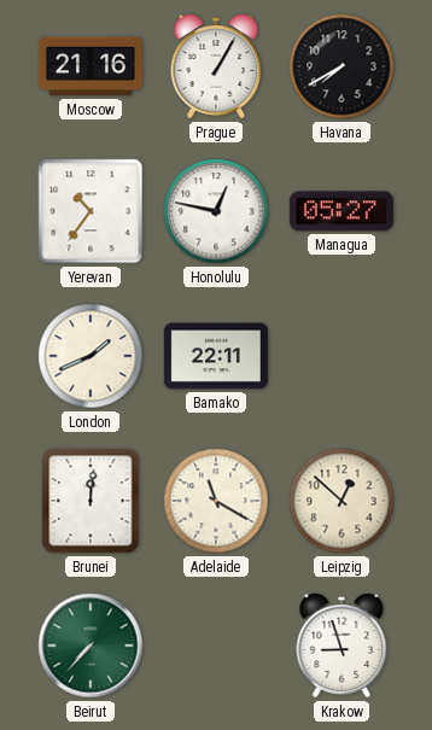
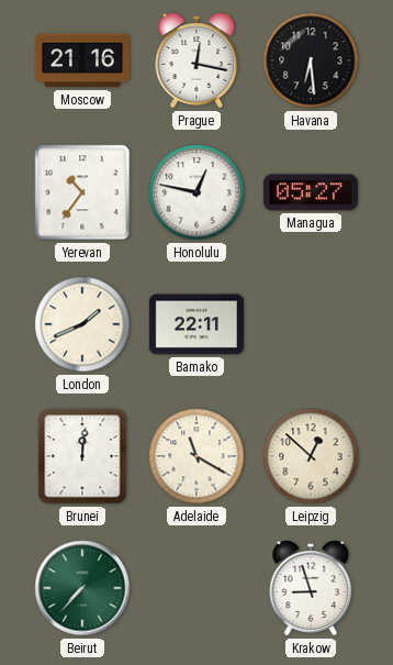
Prague: 1:05 -> 12:17 (196, 60)
Havana: 7:40 -> 6:29 (311, 60)
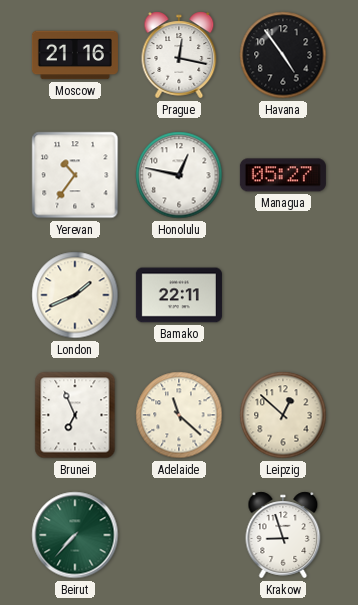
Havana: 6:29 -> 4:54 (283, 55)
Brunei: 12:01 -> 6:56 (75, 415)
Adelaide: 11:20 -> 11:22 (179, 415)
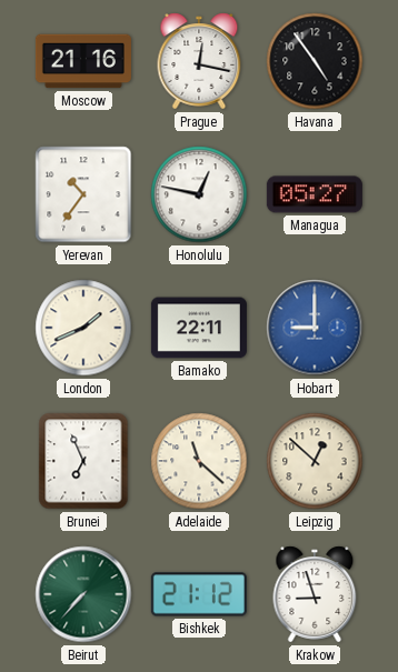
Hobart: none -> 9:00 (315, 328)
Bishkek: none -> 21:12 (199, 594)
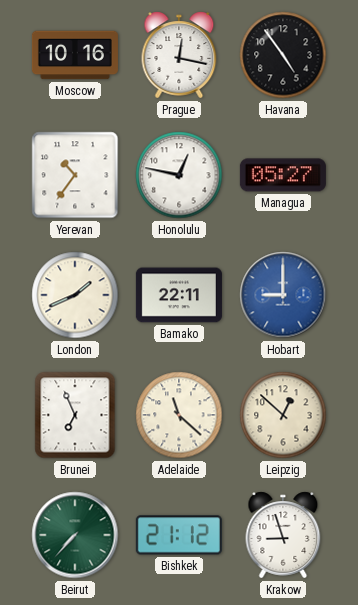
Moscow: 21:16 -> 10:16 (75, 55)
